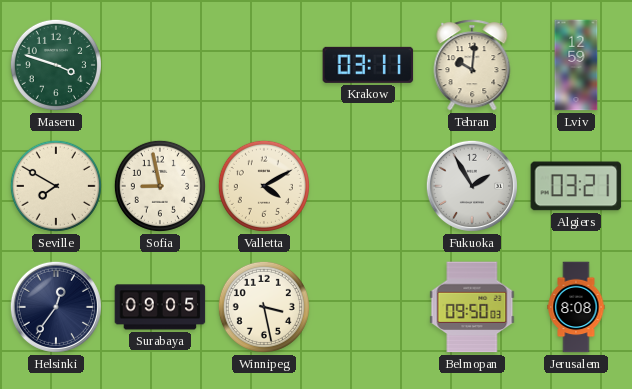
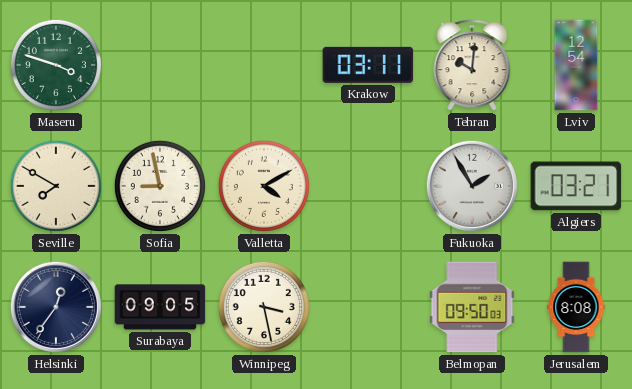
Lviv: 12:59 -> 12:54 (576, 65)
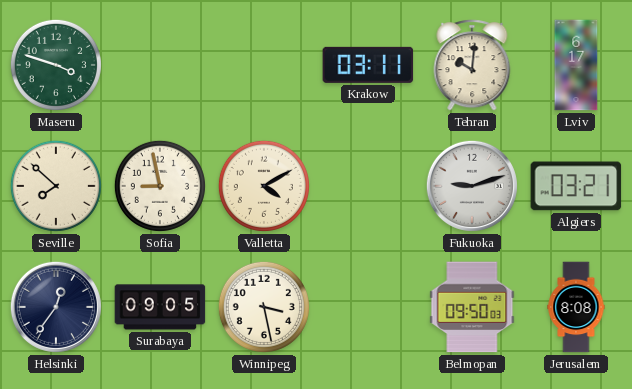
Lviv: 12:54 -> 6:17 (576, 65)
Seville: 7:50 -> 7:52 (56, 186)
Fukuoka: 1:55 -> 9:12 (472, 186)
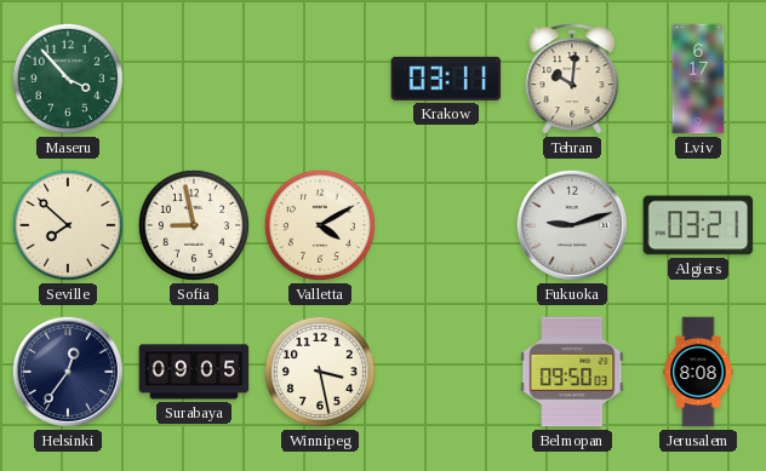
Maseru: 3:48 -> 3:53 (68, 79)
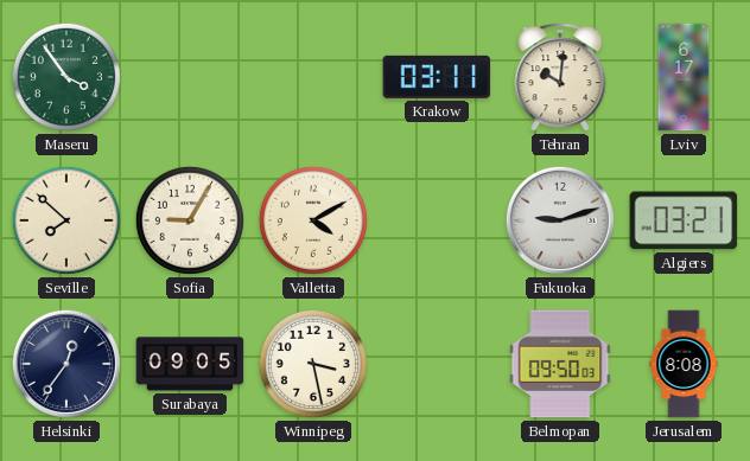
Maseru: 3:53 -> 3:54 (66, 77)
Sofia: 8:58 -> 9:05 (190, 220)
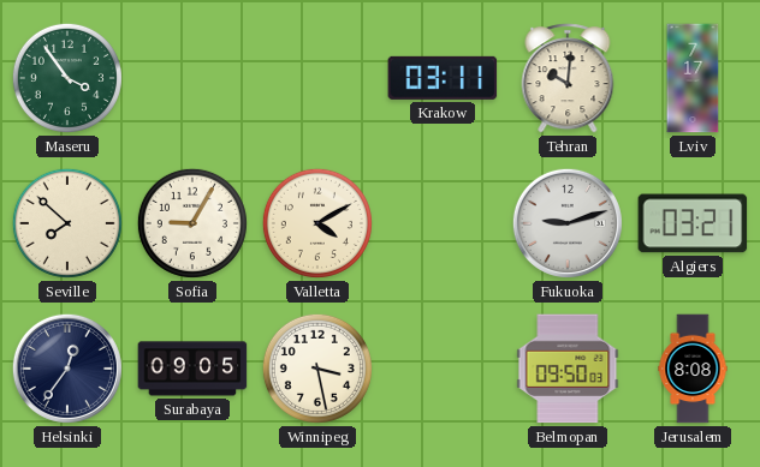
Lviv: 6:17 -> 7:17 (693, 78)
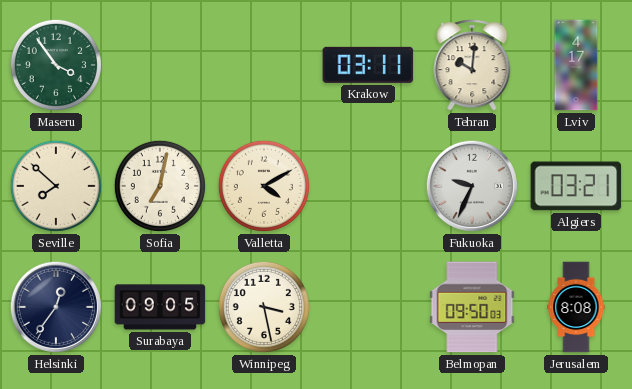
Lviv: 7:17 -> 4:17 (576, 65)
Sofia: 9:05 -> 7:02 (160, 186)
Fukuoka: 9:12 -> 9:34 (472, 186)
